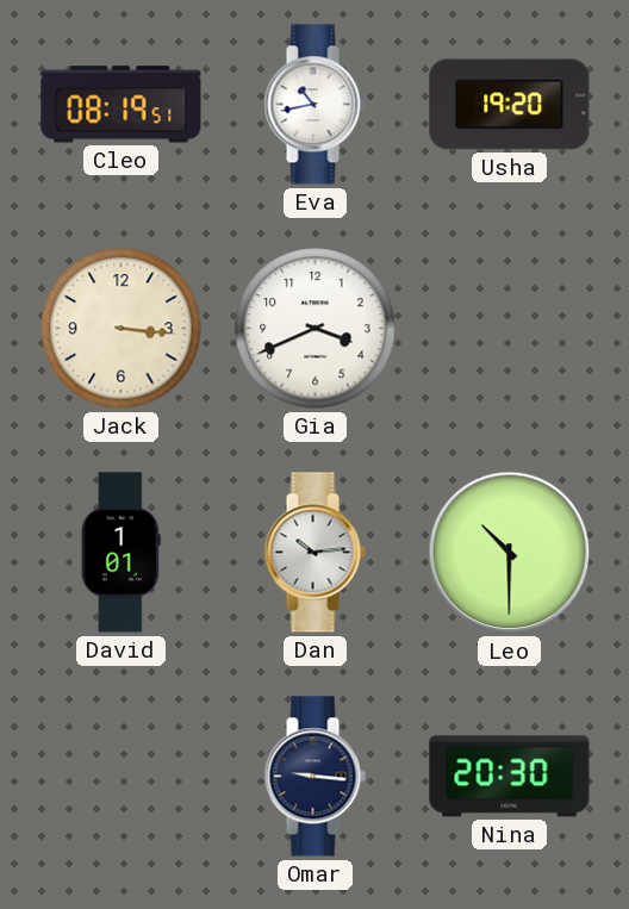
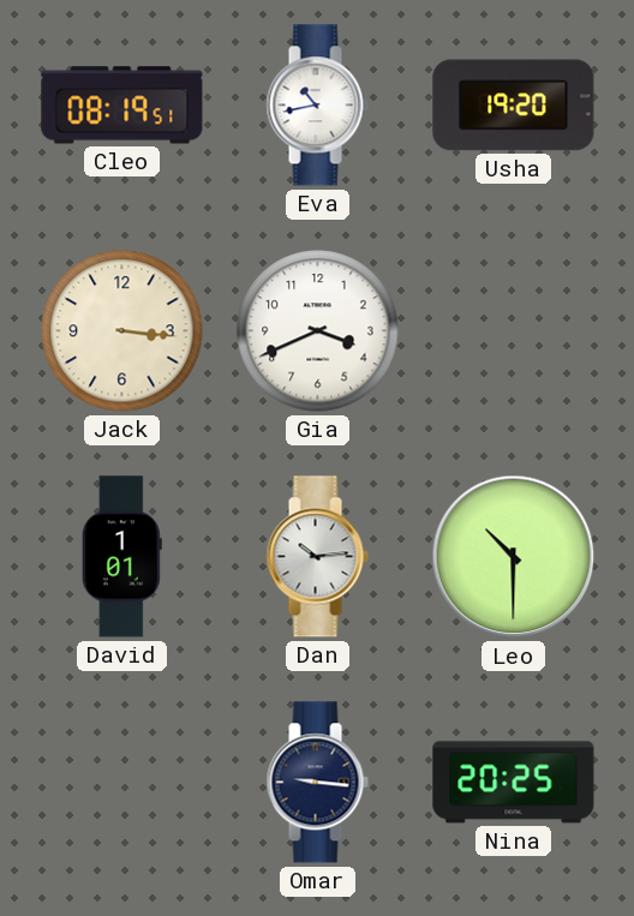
Nina: 20:30 -> 20:25 (514, 783)
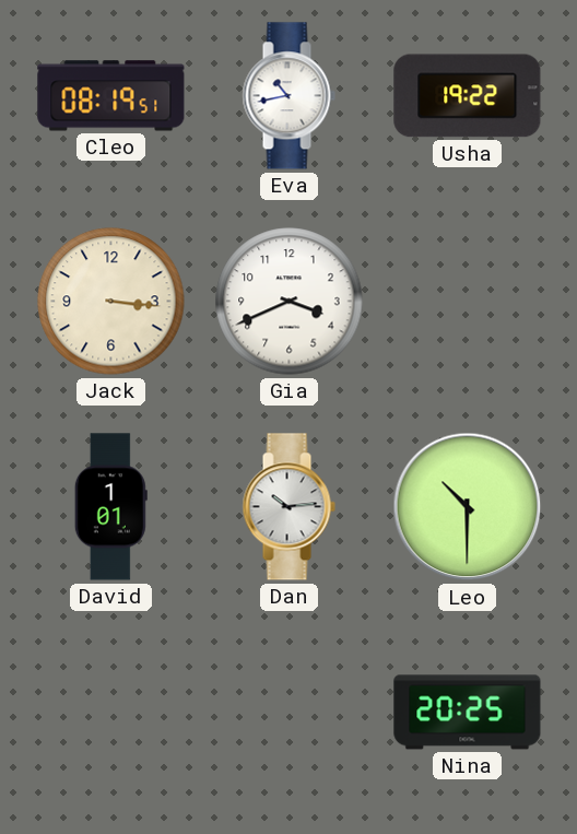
Usha: 19:20 -> 19:22 (468, 96)
Omar: 9:16 -> none (317, 783)
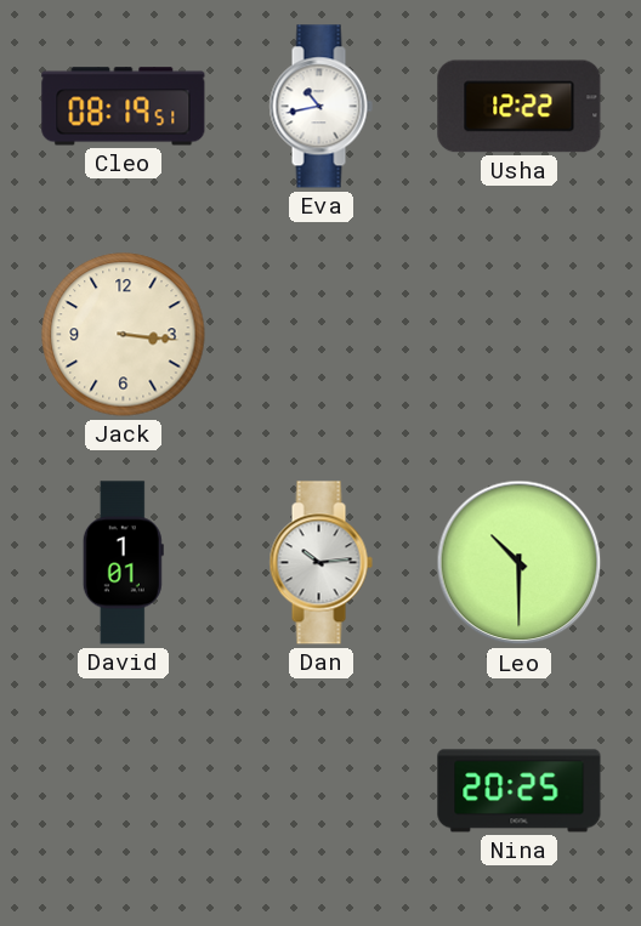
Usha: 19:22 -> 12:22 (520, 107)
Gia: 3:41 -> none (290, 302)
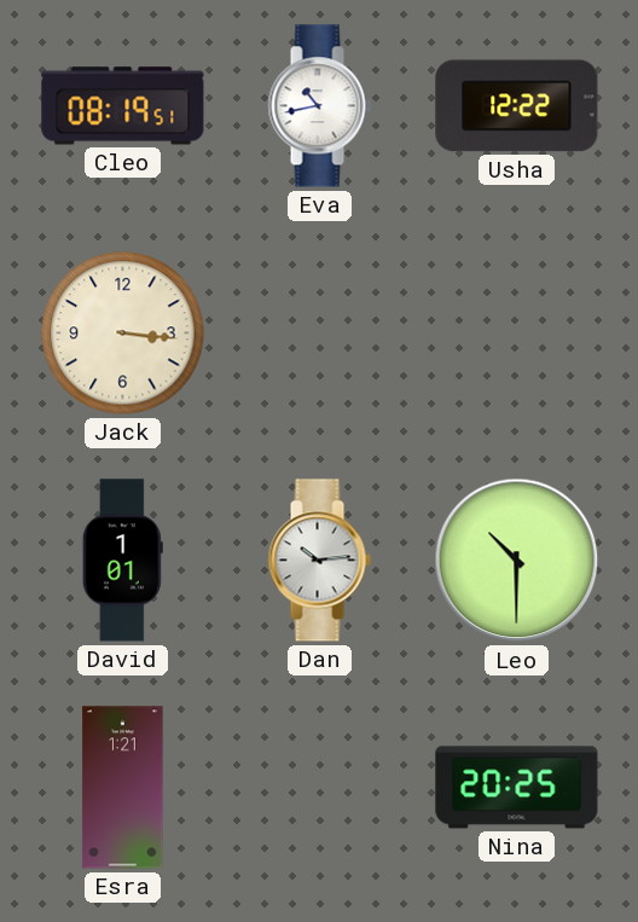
Esra: none -> 1:21 (123, 788)
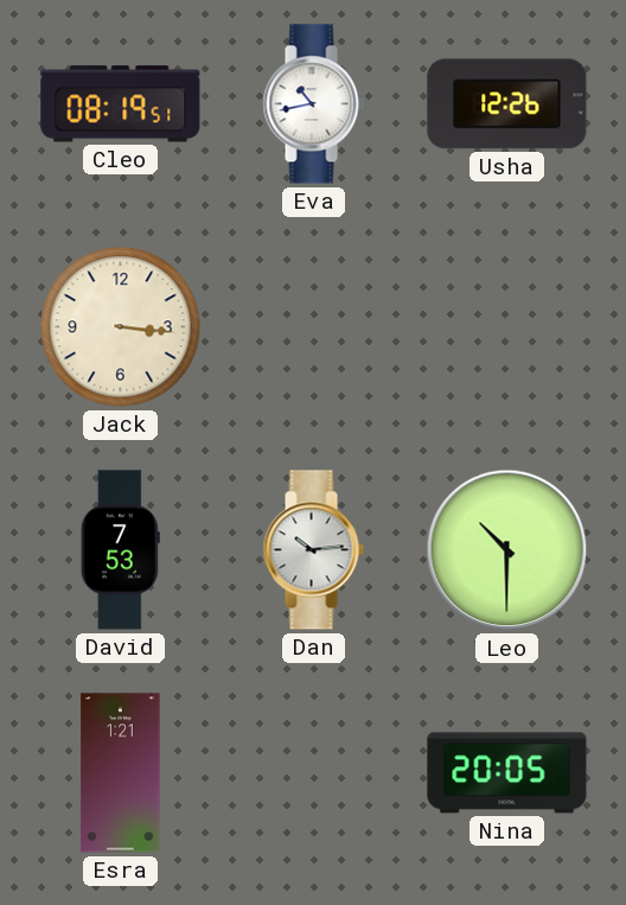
Usha: 12:22 -> 12:26 (507, 104)
David: 1:01 -> 7:53 (120, 550)
Nina: 20:25 -> 20:05 (507, 773)
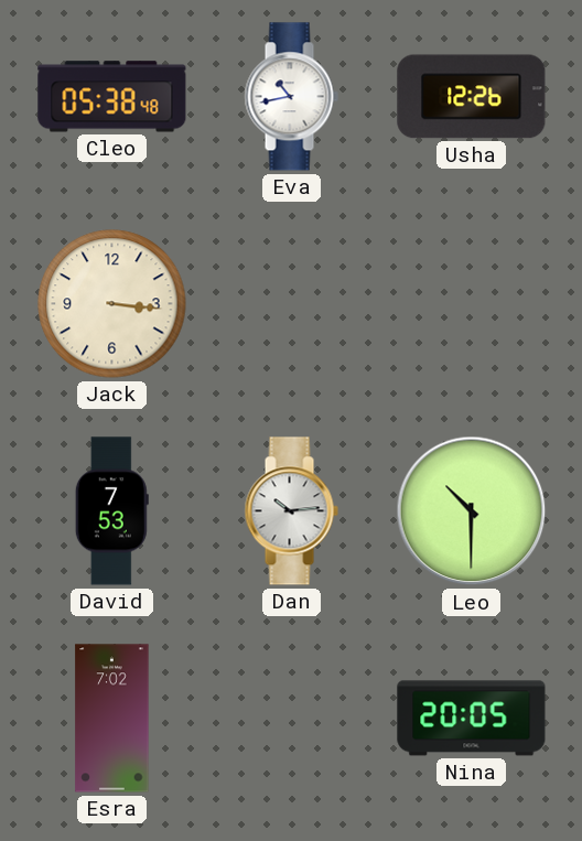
Cleo: 08:19 -> 05:38 (112, 97)
Esra: 1:21 -> 7:02 (112, 719)
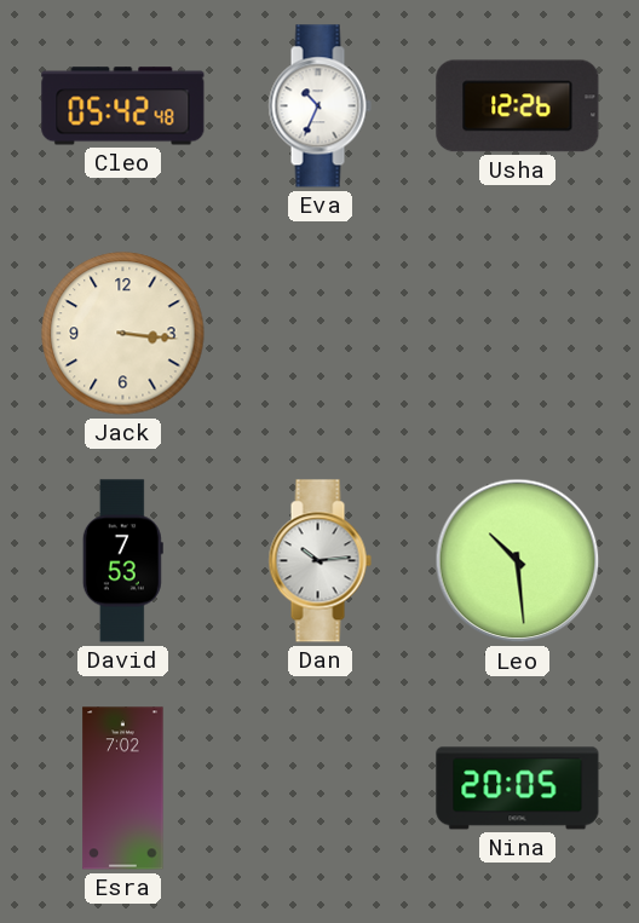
Cleo: 05:38 -> 05:42 (123, 106)
Eva: 10:43 -> 10:34 (319, 106)
Leo: 10:30 -> 10:29 (518, 561)
